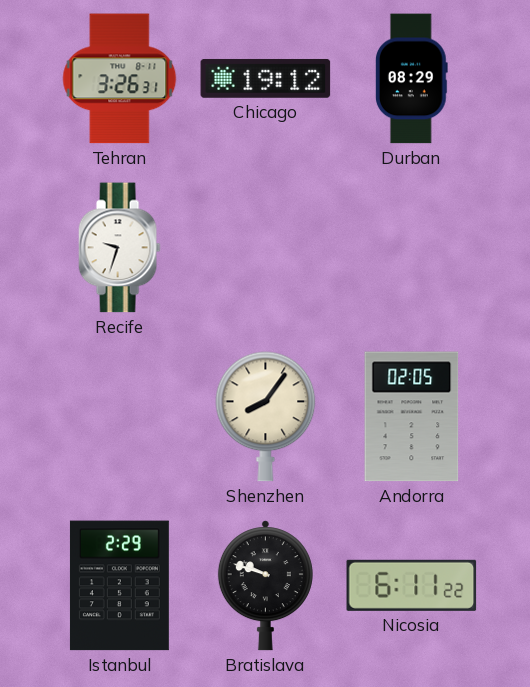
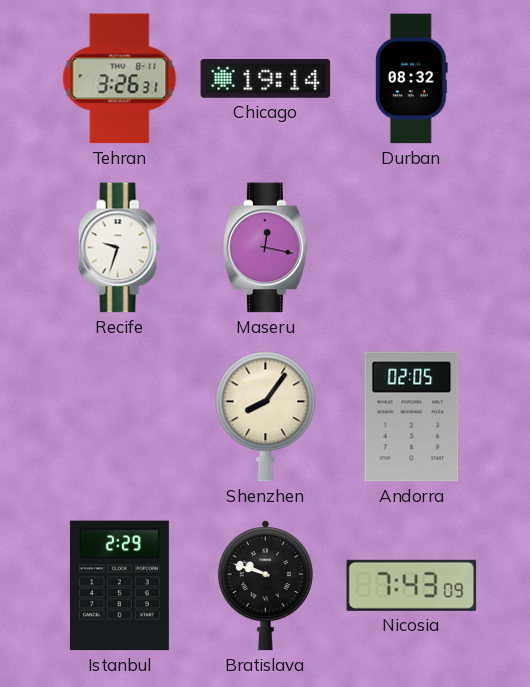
Chicago: 19:12 -> 19:14 (266, 78)
Durban: 08:29 -> 08:32 (411, 79)
Maseru: none -> 12:17 (266, 248)
Nicosia: 6:11 -> 7:43 (412, 585)
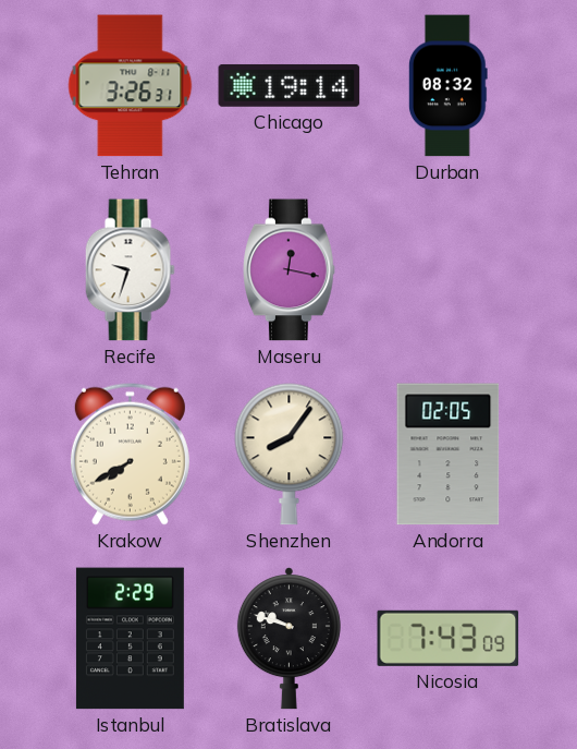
Krakow: none -> 7:40 (130, 454)
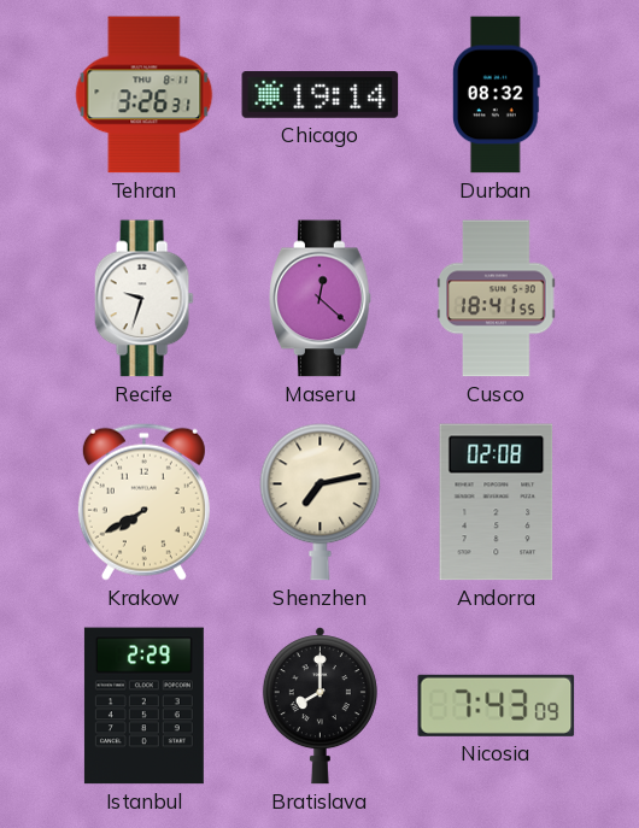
Maseru: 12:17 -> 12:22 (321, 299)
Cusco: none -> 18:41 (497, 299)
Shenzhen: 8:06 -> 7:13 (321, 503)
Andorra: 02:05 -> 02:08 (497, 503)
Bratislava: 9:48 -> 8:00 (319, 706)
